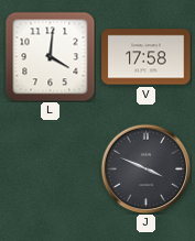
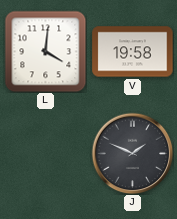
V: 17:58 -> 19:58 (133, 52)
J: 3:49 -> 1:49 (132, 153)
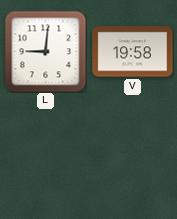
L: 4:01 -> 9:01 (45, 51)
J: 1:49 -> none (132, 153)
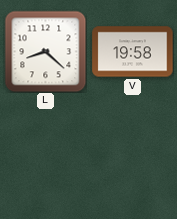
L: 9:01 -> 8:22 (45, 51)
